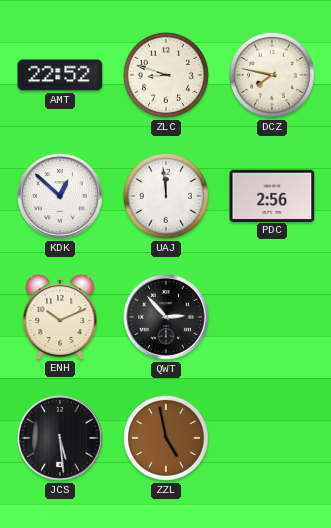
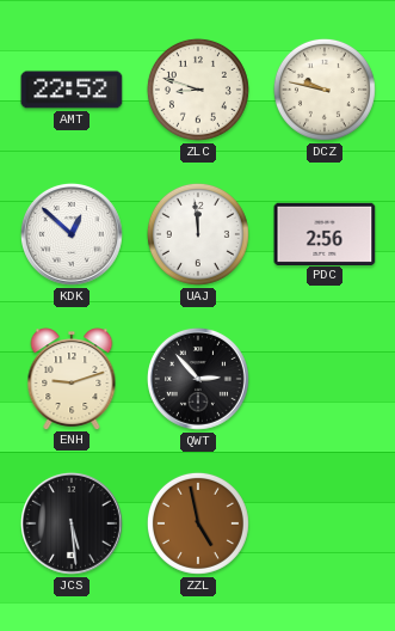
DCZ: 7:47 -> 9:47 (325, 90)
ENH: 10:11 -> 9:12 (72, 379)
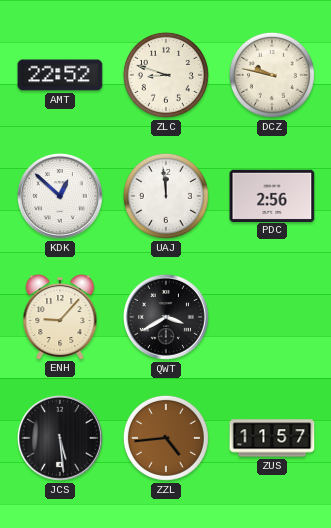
ENH: 9:12 -> 9:07 (60, 317)
QWT: 2:53 -> 3:40 (166, 317)
ZZL: 4:58 -> 4:44 (166, 438)
ZUS: none -> 11:57 (272, 438)
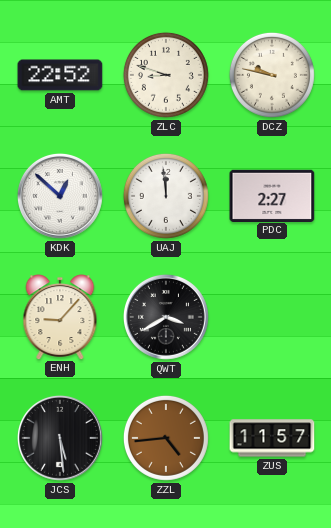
PDC: 2:56 -> 2:27 (272, 195)
